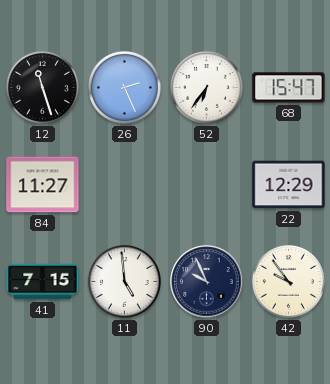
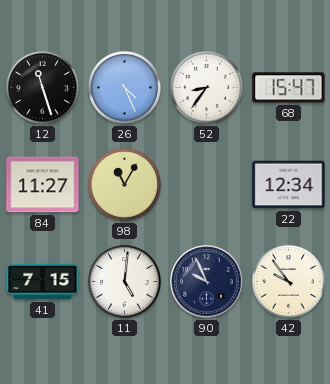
26: 2:26 -> 4:26 (124, 87)
52: 6:36 -> 8:36 (206, 87)
98: none -> 11:05 (124, 184)
22: 12:29 -> 12:34 (289, 185)
11: 4:59 -> 5:01 (124, 281)
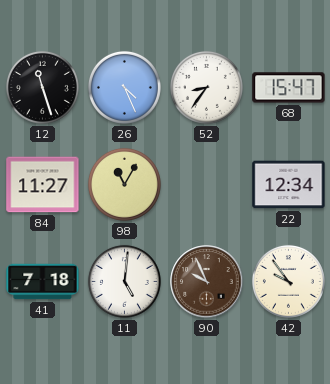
41: 7:15 -> 7:18 (43, 282)
90 dial: navy -> brown (207, 282)
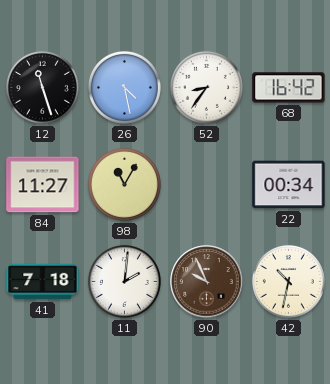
26: 4:26 -> 4:28 (124, 87)
68: 15:47 -> 16:42 (289, 88)
22: 12:34 -> 00:34 (289, 185)
11: 5:01 -> 2:01 (124, 281)
42: 9:54 -> 10:32 (288, 281)
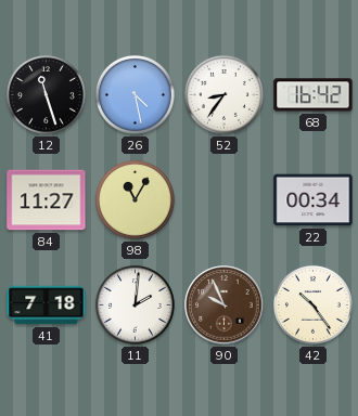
42: 10:32 -> 10:24 (312, 304)
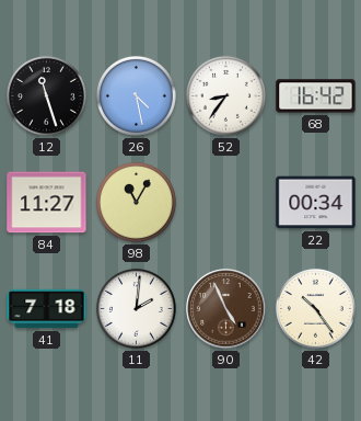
90: 9:56 -> 4:56 (226, 309)
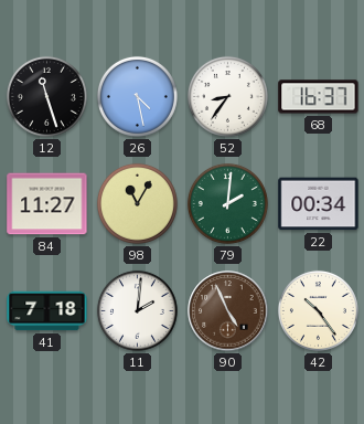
68: 16:42 -> 16:37 (319, 97)
79: none -> 2:01 (227, 203)
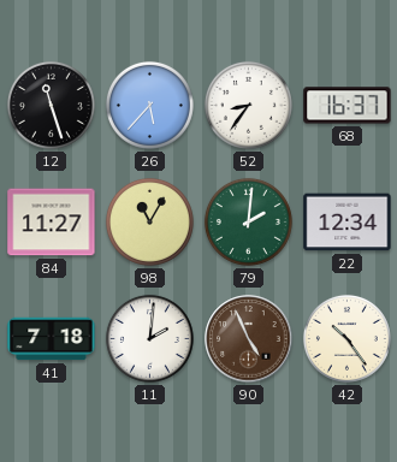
26: 4:28 -> 5:37 (149, 105)
22: 00:34 -> 12:34 (348, 223)
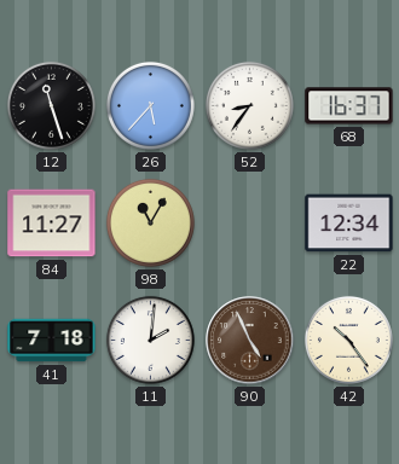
79: 2:01 -> none (248, 221)
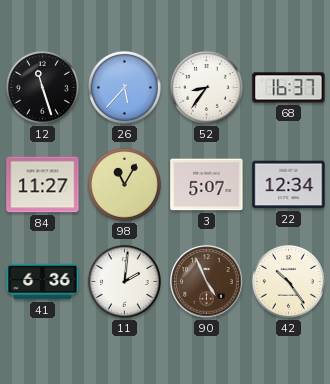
3: none -> 5:07 (207, 185)
41: 7:18 -> 6:36 (43, 282)
